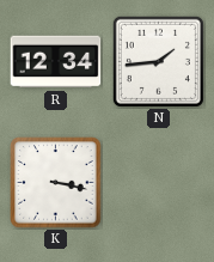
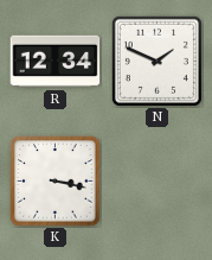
N: 1:44 -> 1:49 (156, 61)
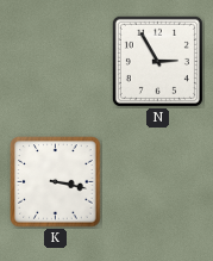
R: 12:34 -> none (56, 62)
N: 1:49 -> 2:55 (157, 61)
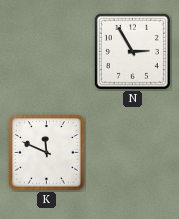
K: 3:17 -> 11:49 (47, 153)
